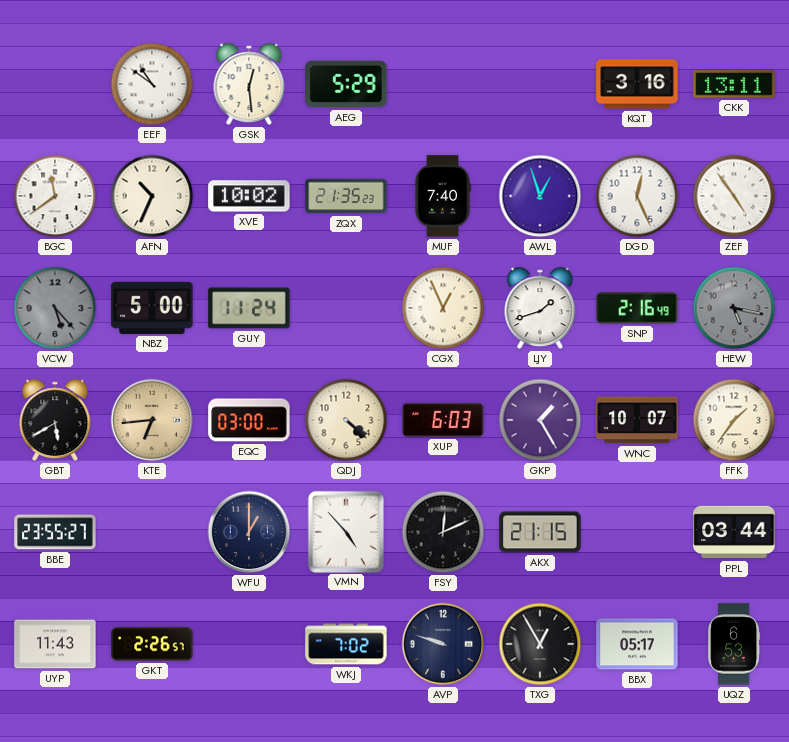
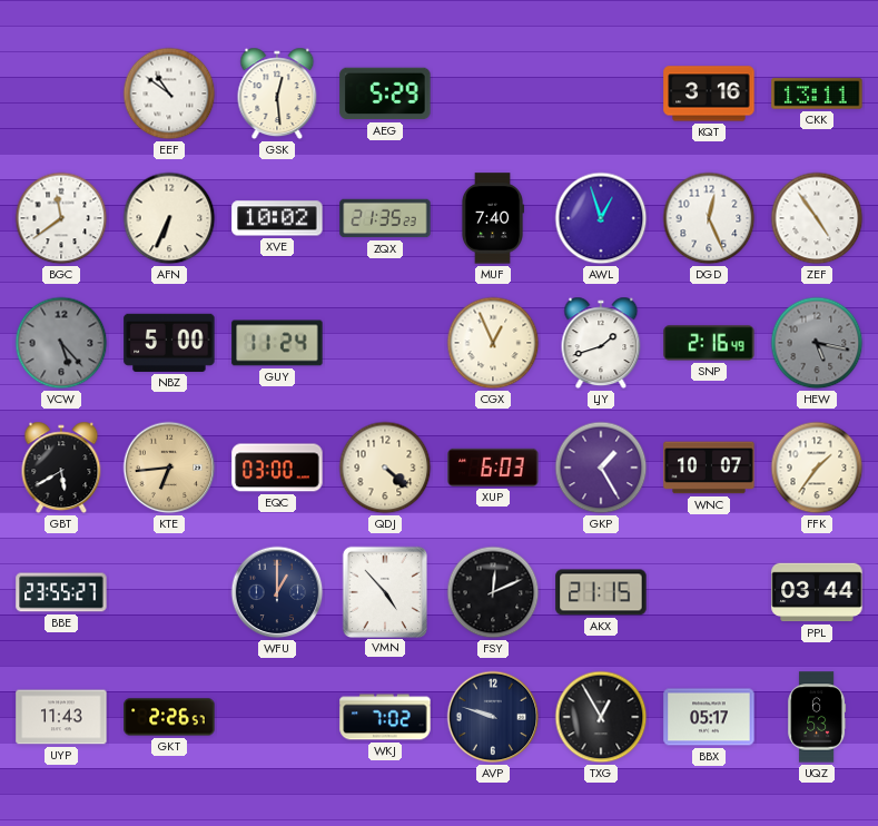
AFN: 10:34 -> 6:34 (169, 218)
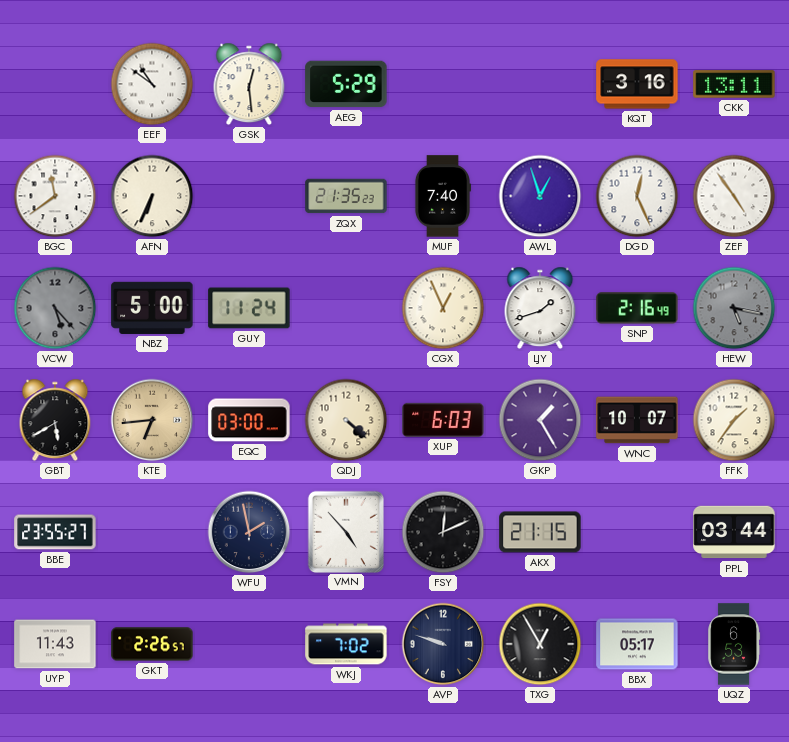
XVE: 10:02 -> none (277, 218)
WFU: 1:00 -> 1:58 (249, 532)
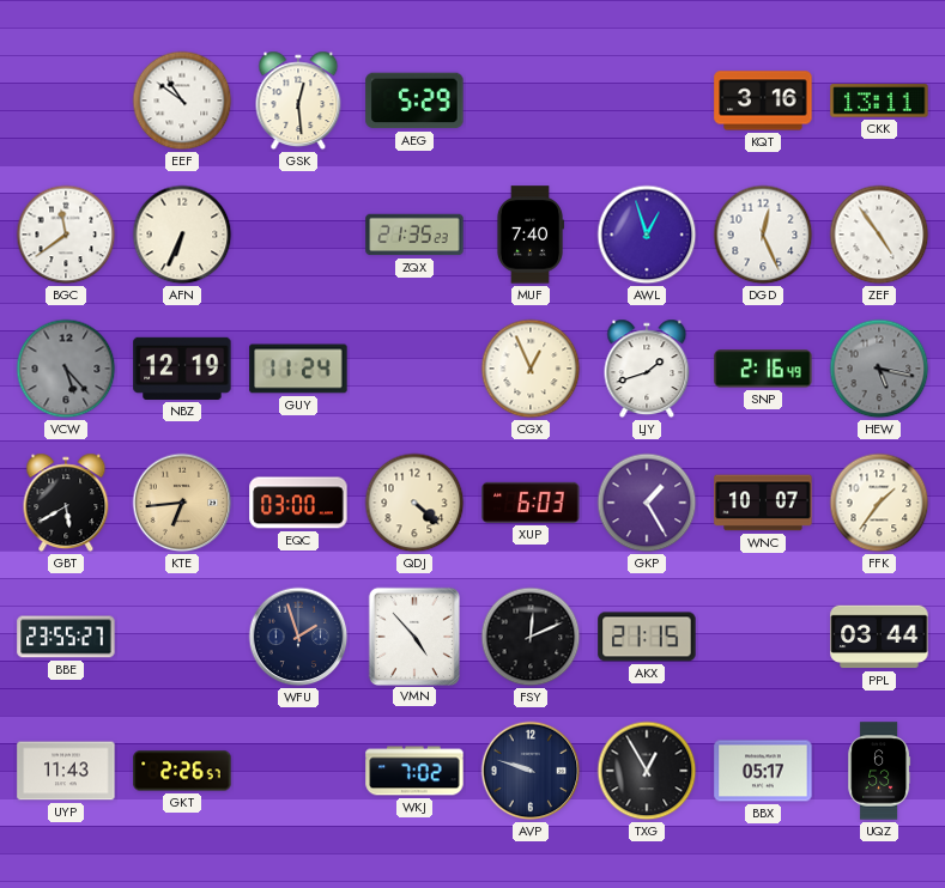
NBZ: 5:00 -> 12:19 (182, 369)
WFU: 1:58 -> 1:57 (298, 637)
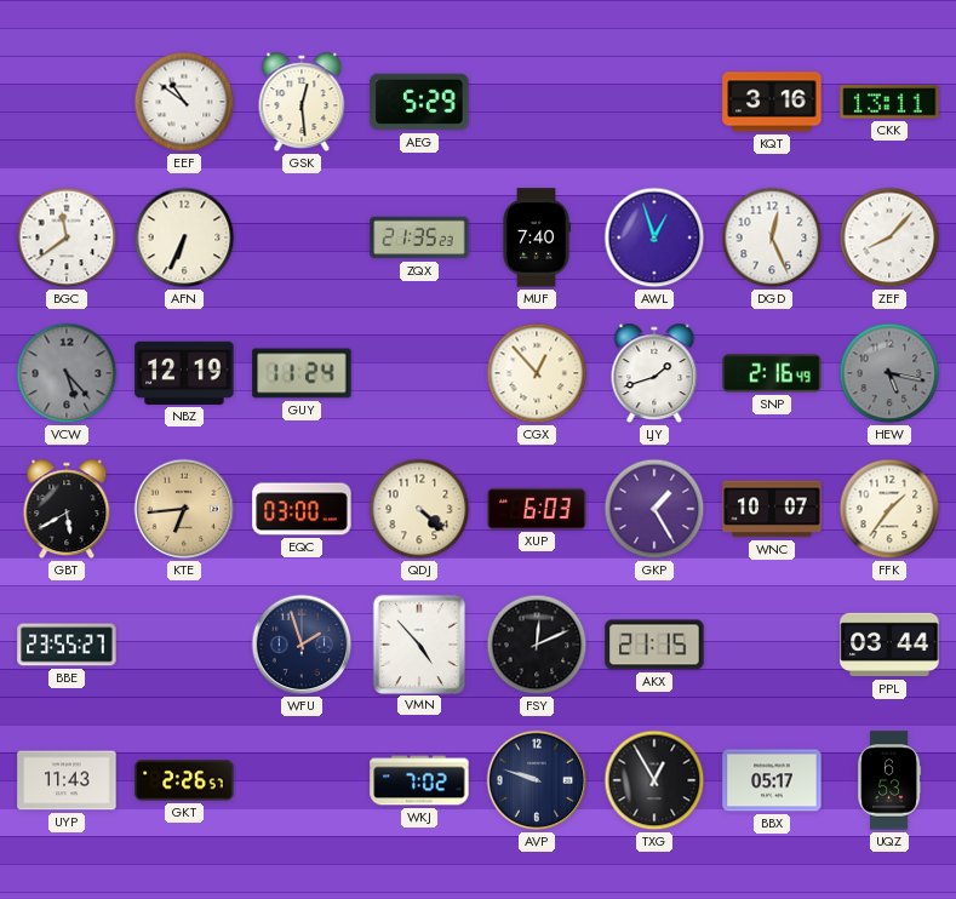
ZEF: 4:54 -> 8:07 (889, 237)
CGX: 12:56 -> 12:53 (537, 373)
